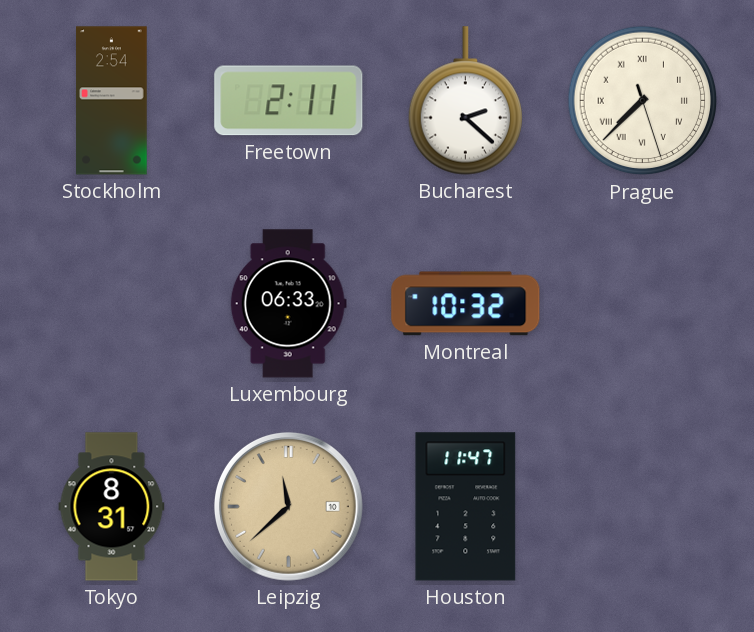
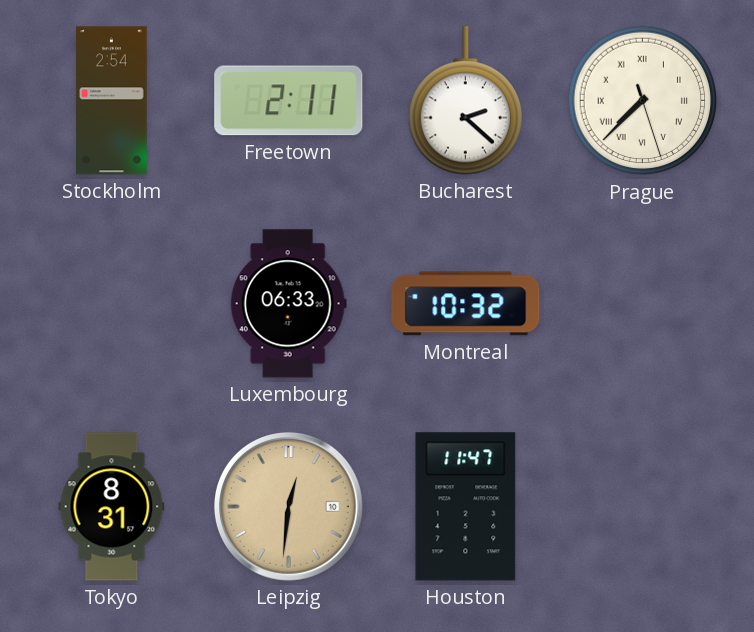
Leipzig: 11:38 -> 12:31 (288, 506)
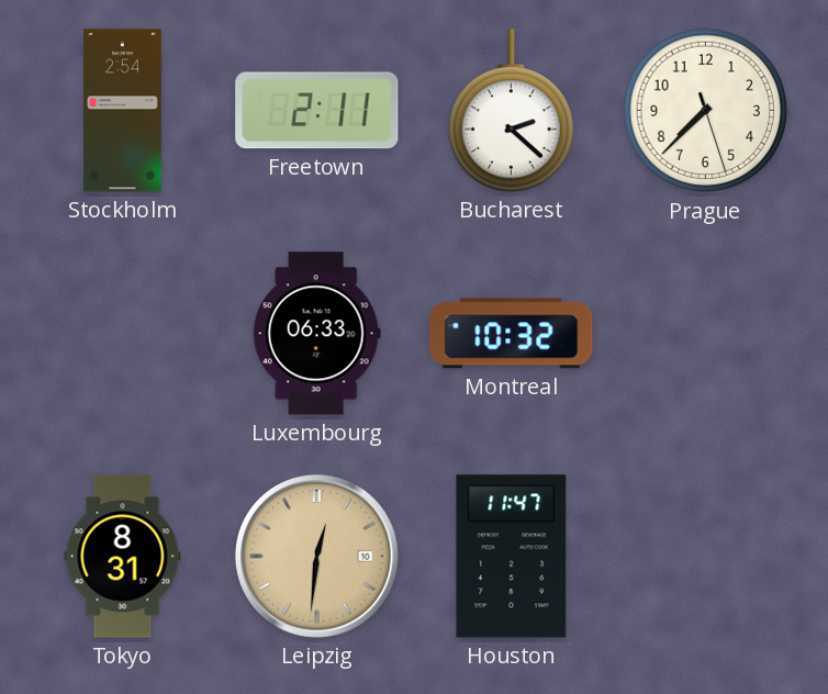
Prague numerals: Roman -> Arabic (706, 111)
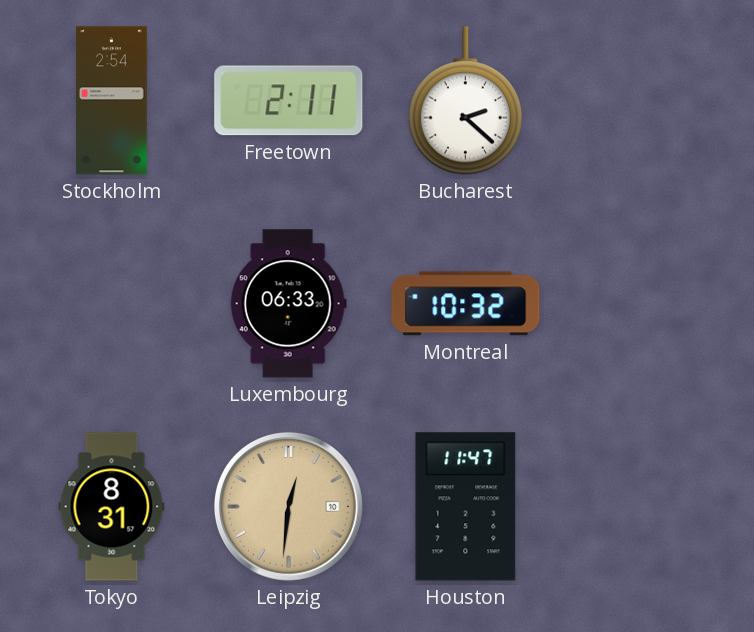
Prague: 7:37 -> none (706, 111)
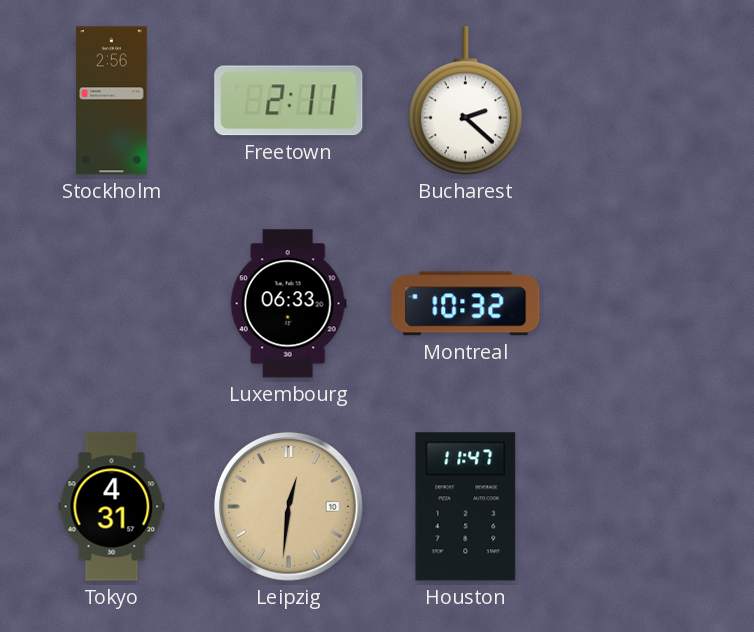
Stockholm: 2:54 -> 2:56 (112, 101)
Tokyo: 8:31 -> 4:31 (112, 507)
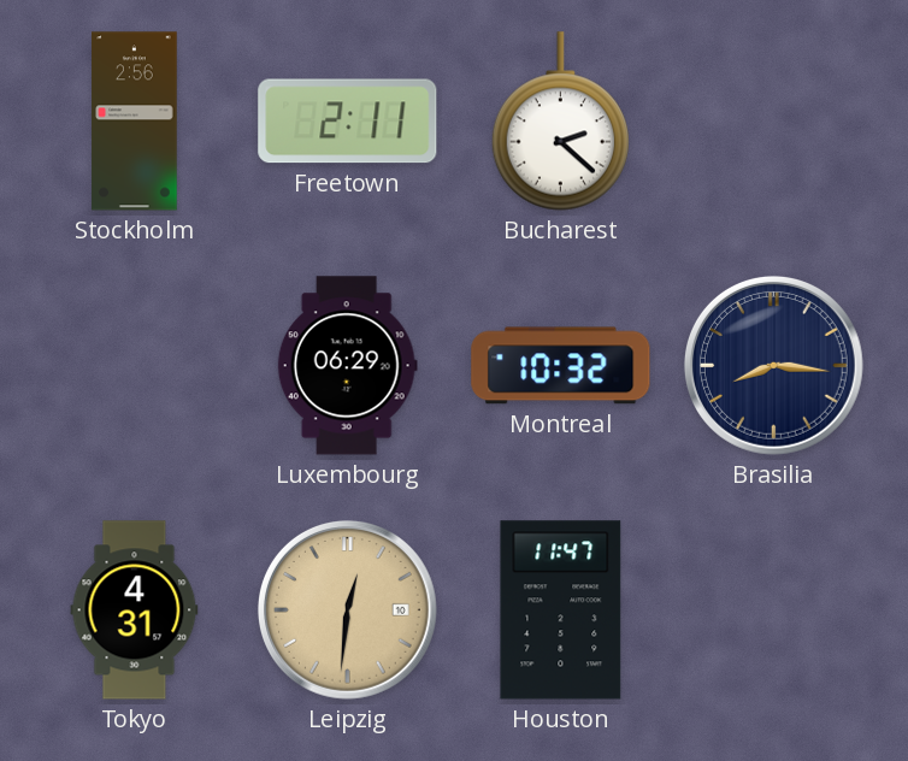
Luxembourg: 06:33 -> 06:29 (347, 366)
Brasilia: none -> 8:16 (773, 365)
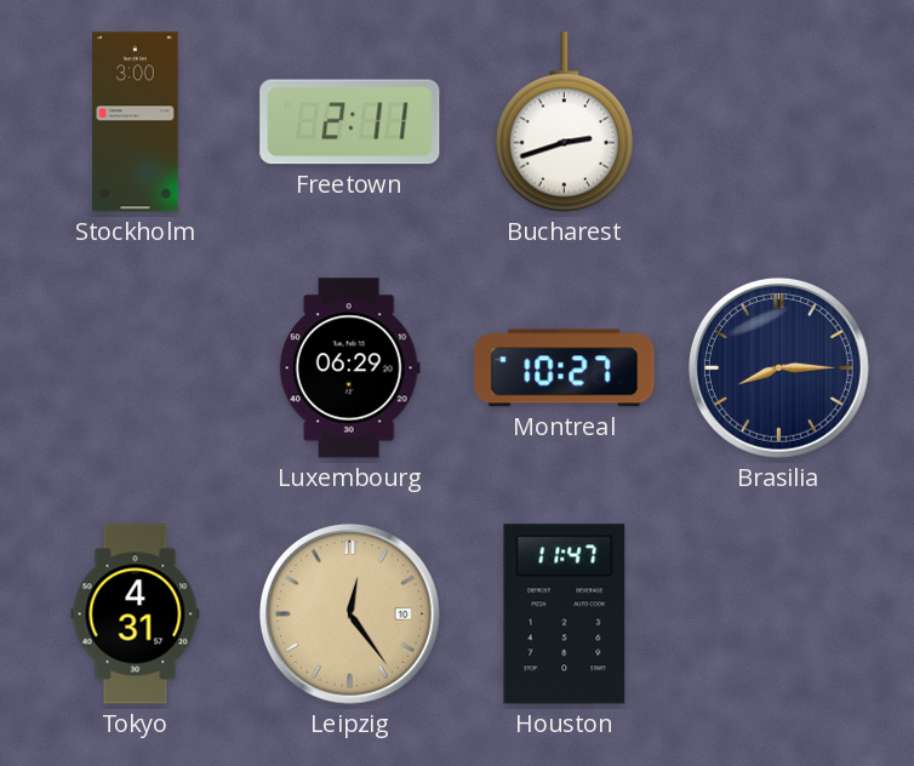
Stockholm: 2:56 -> 3:00 (136, 122)
Bucharest: 2:22 -> 2:42 (564, 122)
Montreal: 10:32 -> 10:27 (565, 368)
Brasilia: 8:16 -> 8:15 (778, 367)
Leipzig: 12:31 -> 12:24 (349, 613)
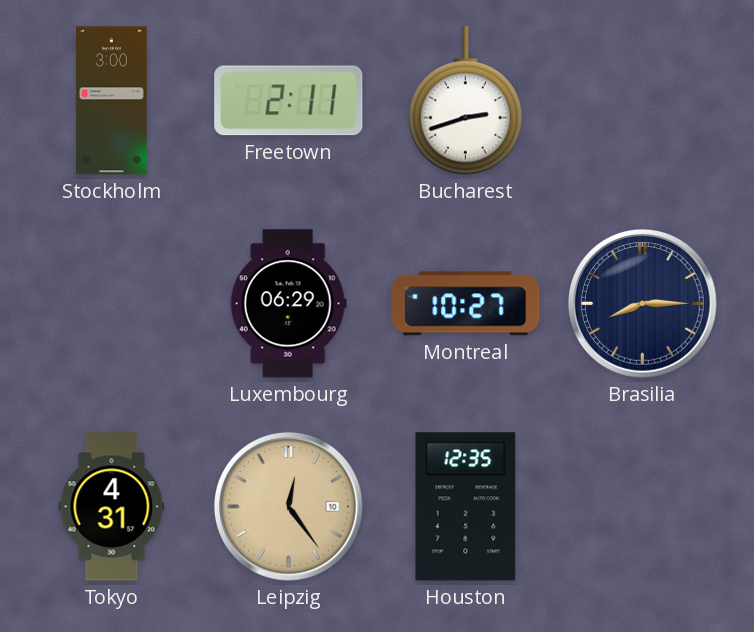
Houston: 11:47 -> 12:35 (466, 507)
